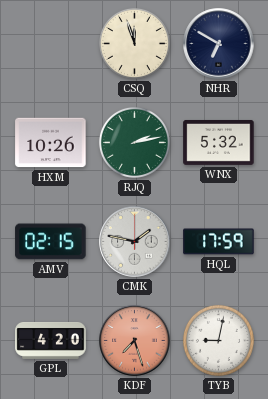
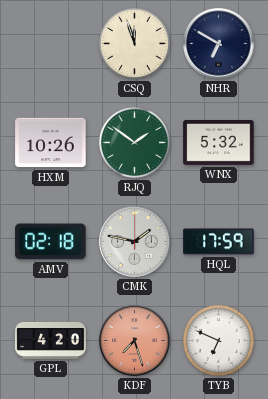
RJQ: 2:13 -> 1:51 (134, 142)
AMV: 02:15 -> 02:18 (51, 242)
TYB: 9:02 -> 6:49 (218, 340)
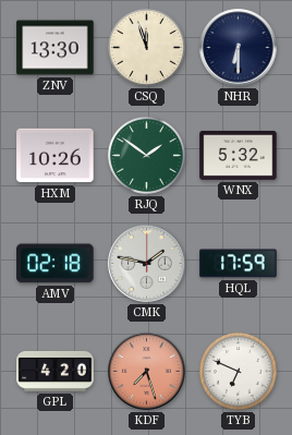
ZNV: none -> 13:30 (56, 48)
NHR: 6:50 -> 6:30 (239, 48)
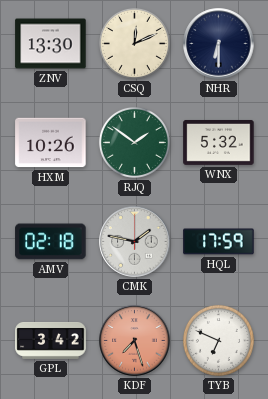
CSQ: 11:57 -> 12:11 (134, 43)
GPL: 4:20 -> 3:42 (51, 341)
